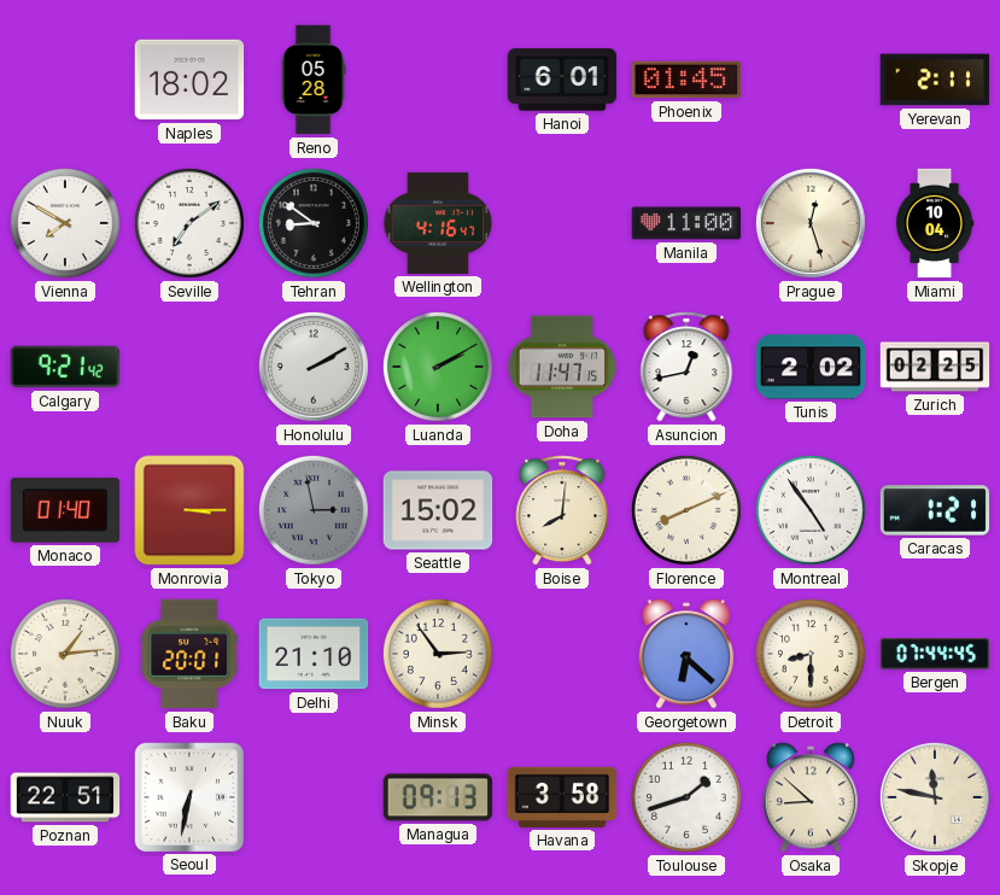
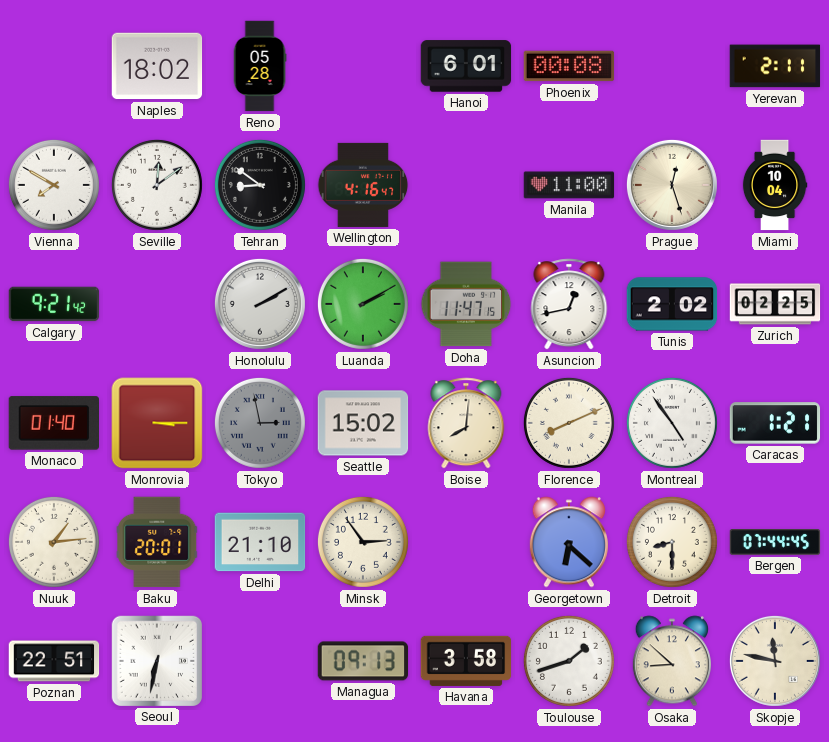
Phoenix: 01:45 -> 00:08 (569, 66)
Seville: 7:09 -> 12:09 (157, 185)
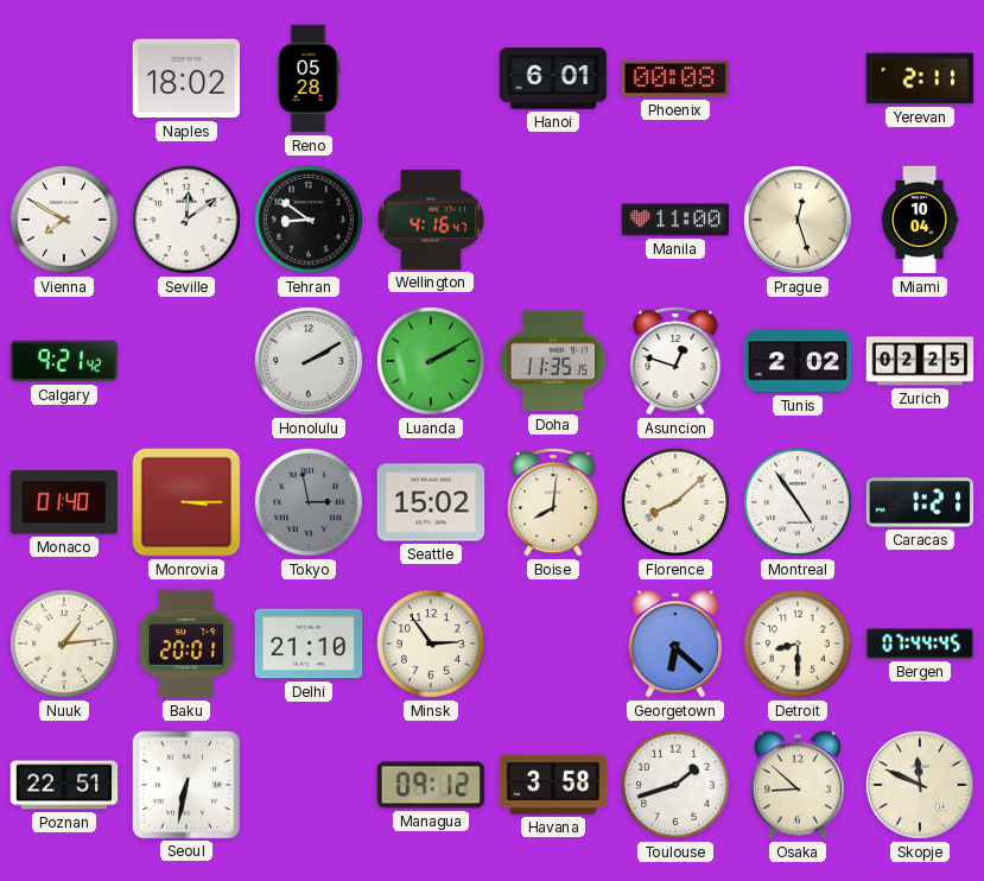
Doha: 11:47 -> 11:35 (553, 361)
Asuncion: 12:43 -> 12:48 (675, 361)
Florence: 8:11 -> 8:08 (675, 502)
Managua: 09:13 -> 09:12 (431, 785)
Skopje: 11:47 -> 11:49 (920, 785)
